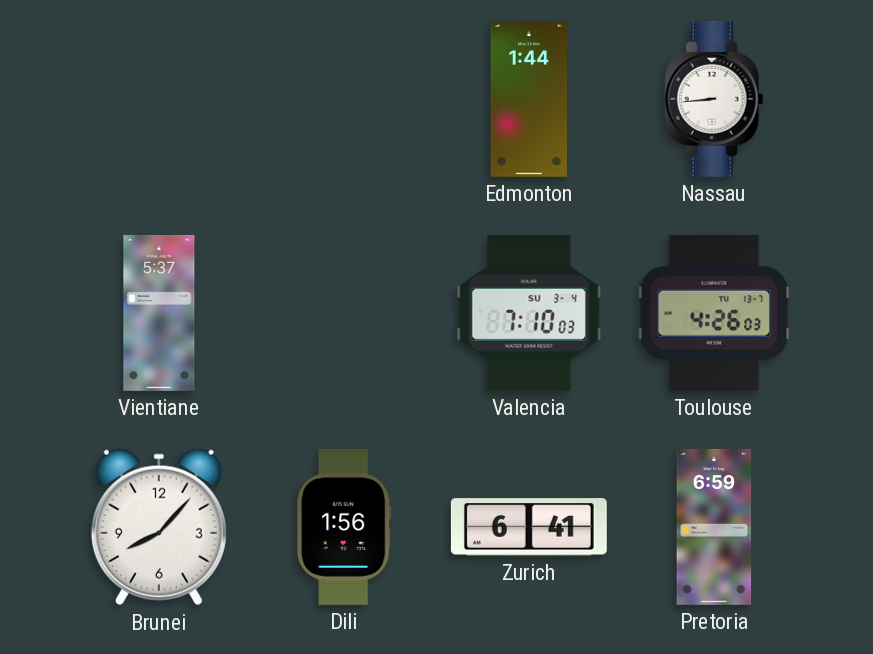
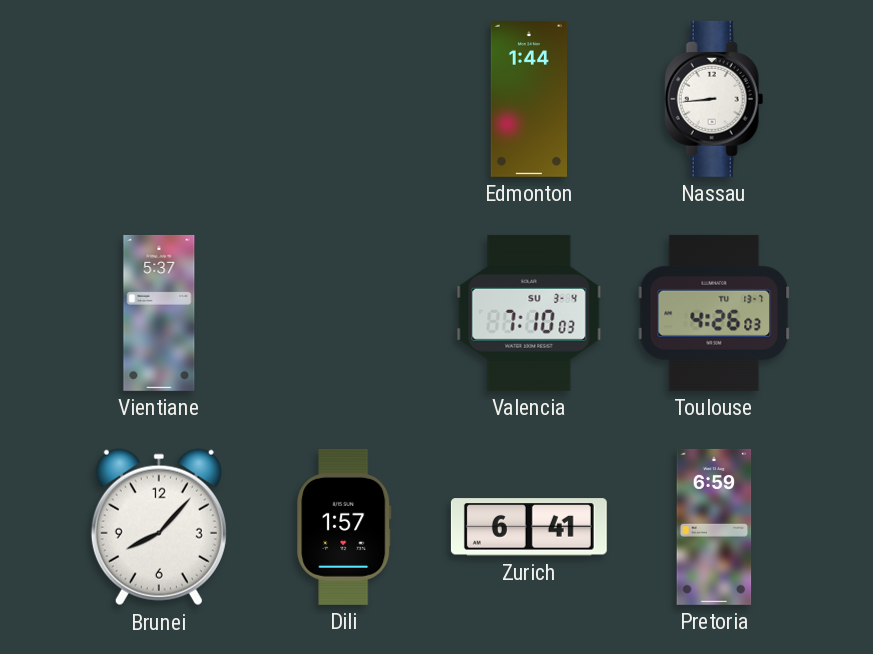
Dili: 1:56 -> 1:57 (344, 527)
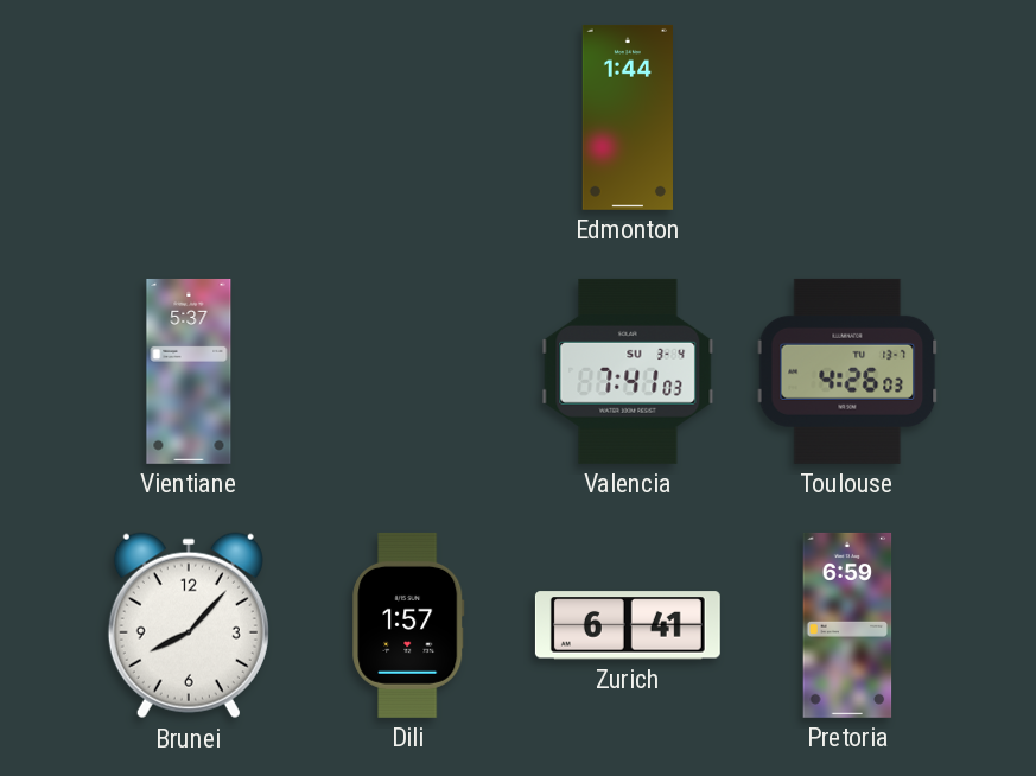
Nassau: 8:44 -> none (714, 99)
Valencia: 7:10 -> 7:41 (628, 371)
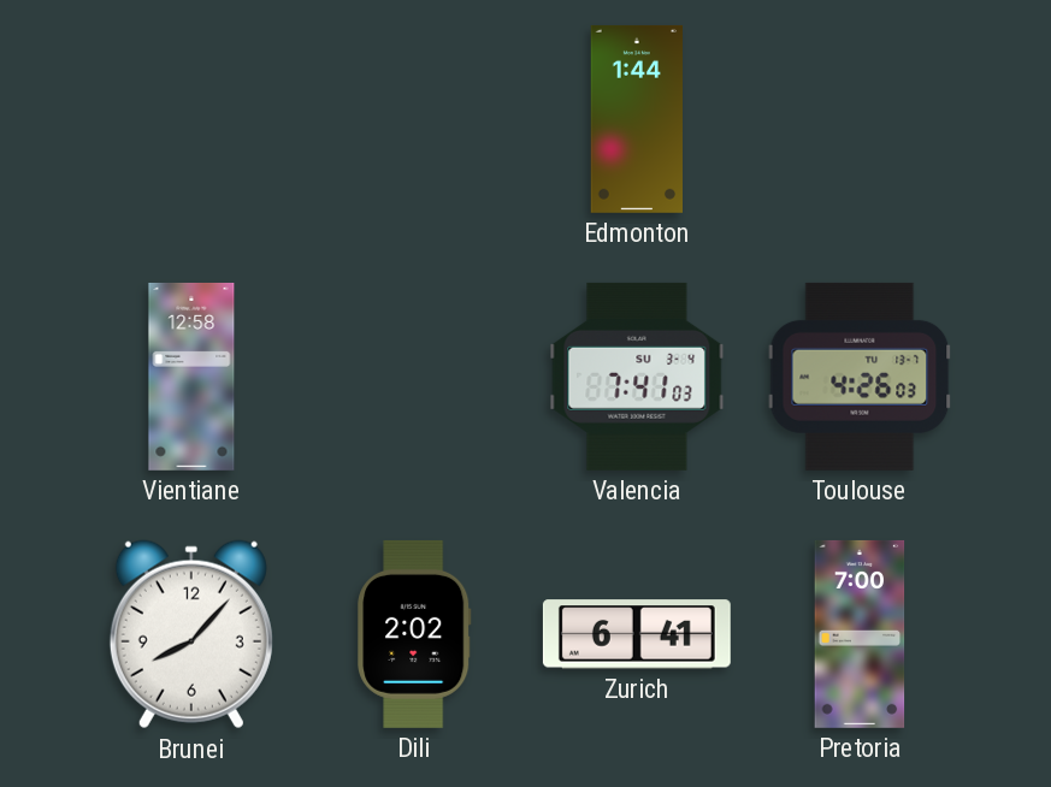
Vientiane: 5:37 -> 12:58 (191, 377)
Dili: 1:57 -> 2:02 (414, 634)
Pretoria: 6:59 -> 7:00 (860, 634)
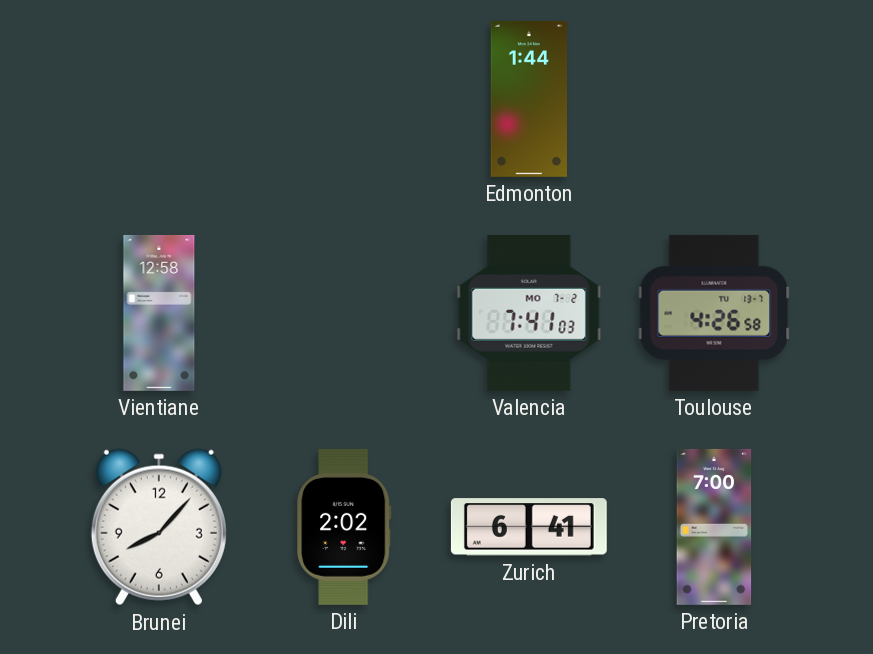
Valencia date: SU 3-4 -> MO 7-2 (529, 313)
Toulouse: 4:26:03 -> 4:26:58 (714, 313)
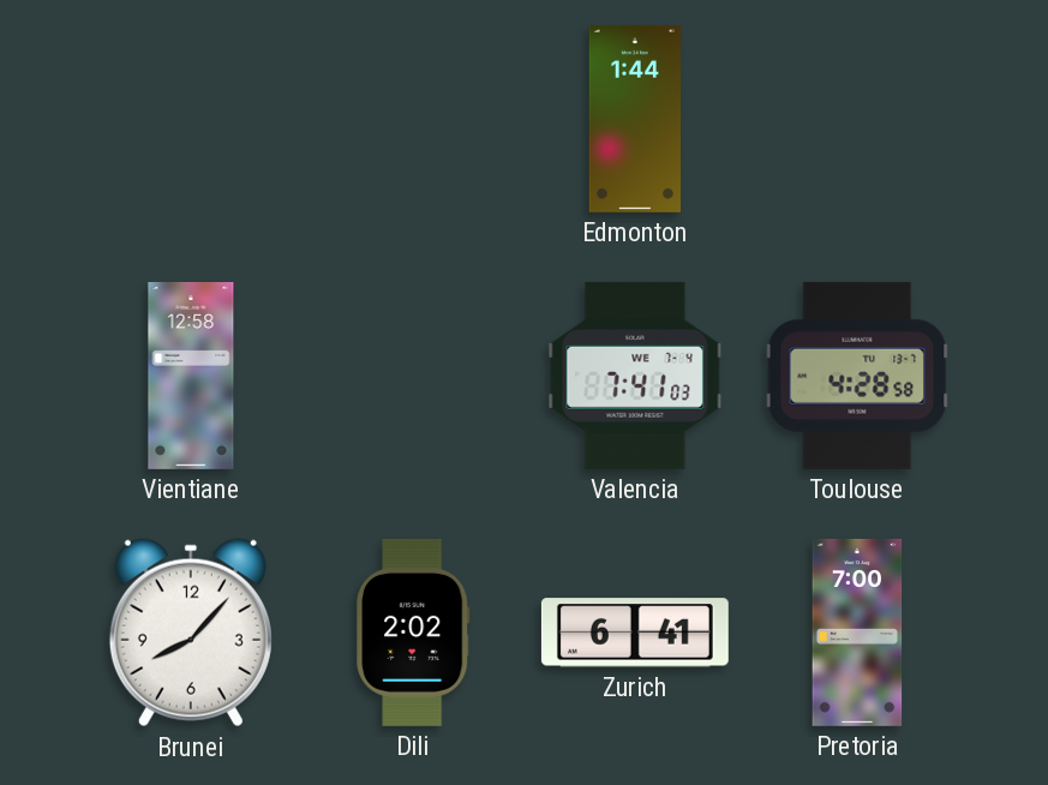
Valencia date: MO 7-2 -> WE 7-4 (635, 376)
Toulouse: 4:26 -> 4:28 (857, 376)
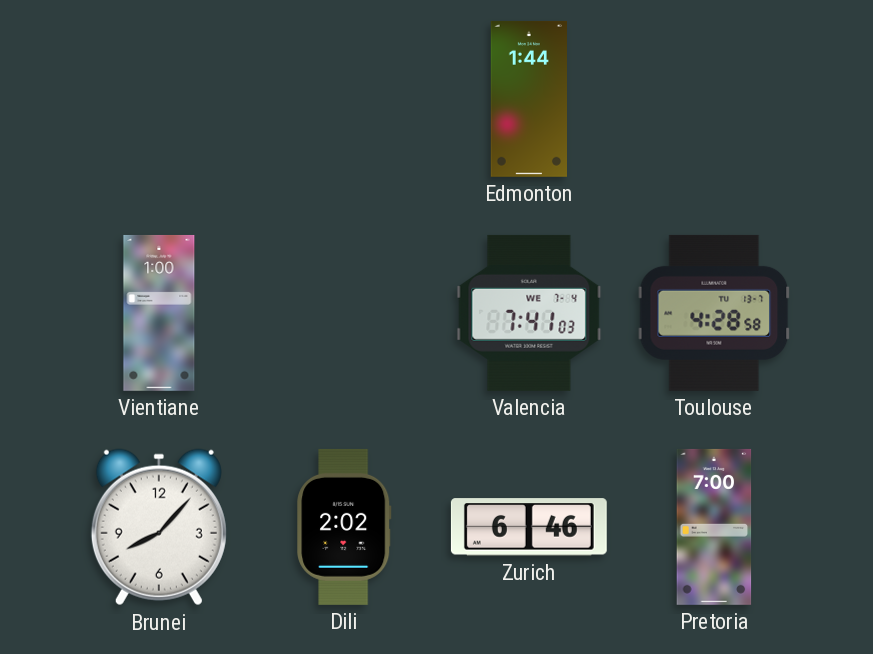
Vientiane: 12:58 -> 1:00 (159, 313)
Zurich: 6:41 -> 6:46 (529, 527)
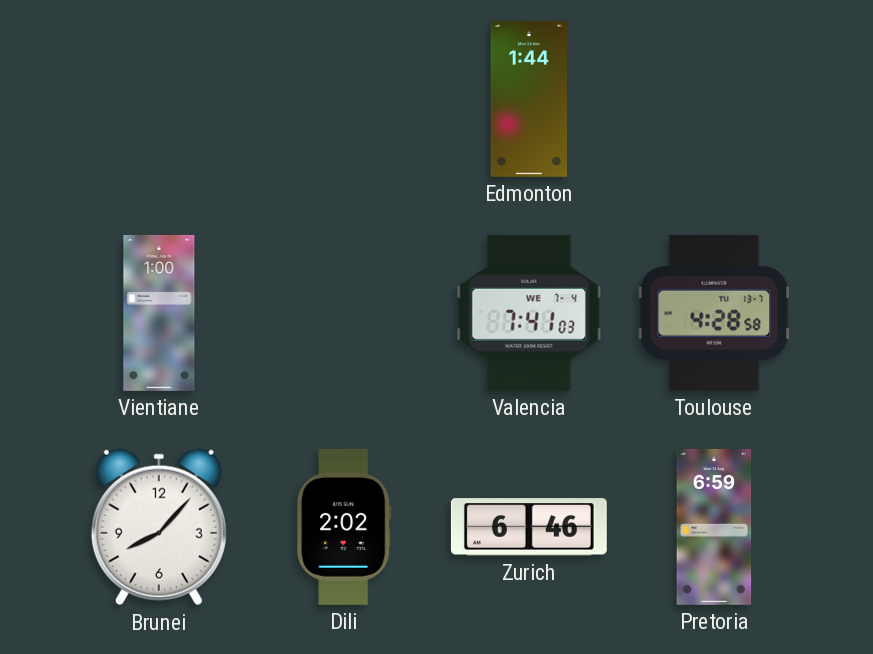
Pretoria: 7:00 -> 6:59 (714, 527)
